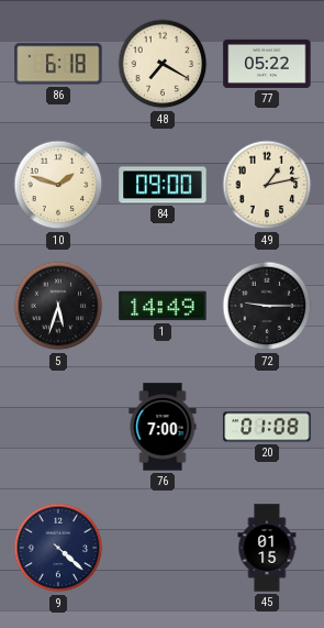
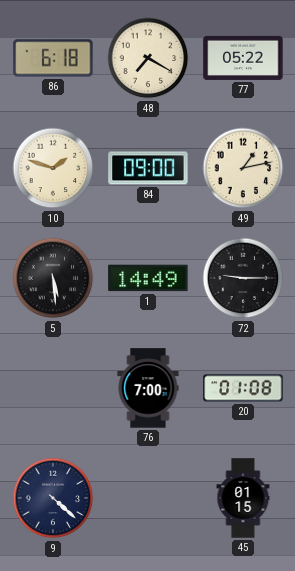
5: 5:33 -> 5:29 (53, 278)
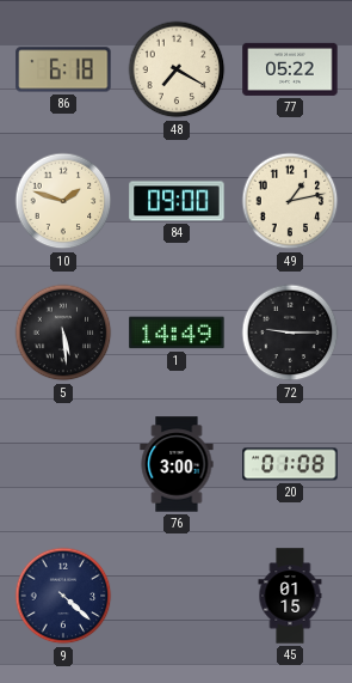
76: 7:00 -> 3:00 (177, 464)
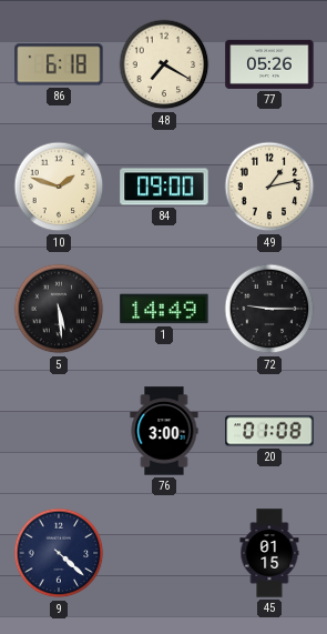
77: 05:22 -> 05:26 (269, 64)
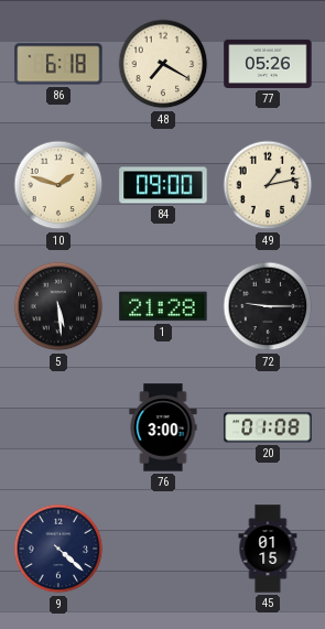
1: 14:49 -> 21:28 (163, 306)
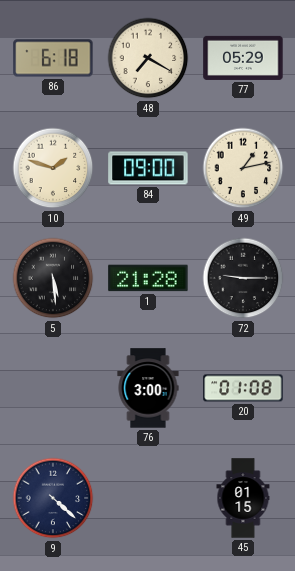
77: 05:26 -> 05:29 (243, 58)
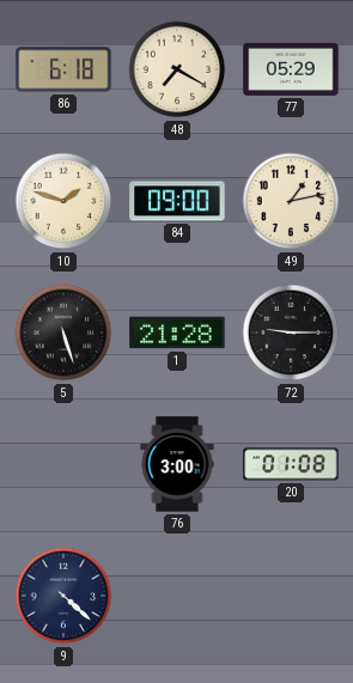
5: 5:29 -> 5:27 (63, 333)
45: 01:15 -> none (243, 498)
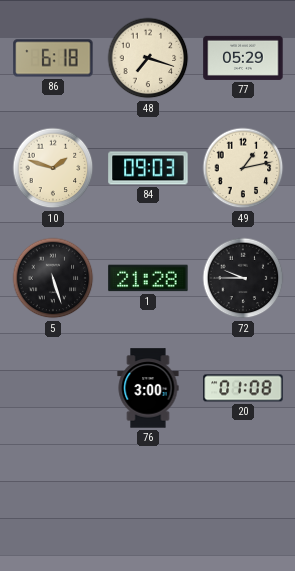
48: 7:20 -> 7:18 (148, 58)
84: 09:00 -> 09:03 (148, 168)
72: 9:15 -> 9:45 (243, 278)
9: 4:22 -> none (63, 596)
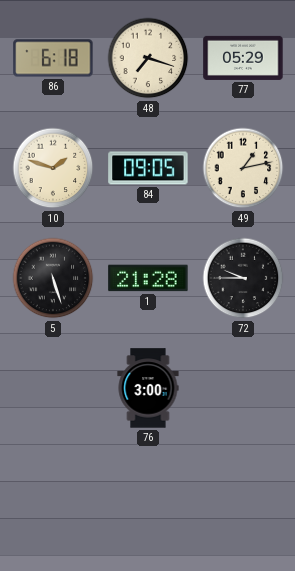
84: 09:03 -> 09:05 (148, 168)
20: 01:08 -> none (243, 388)
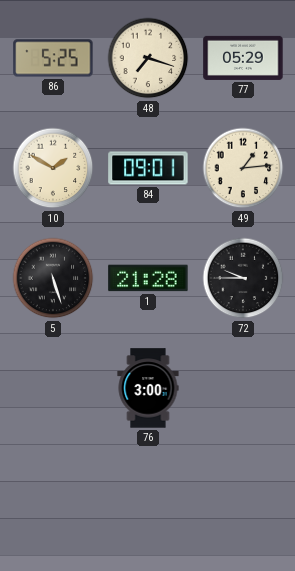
86: 6:18 -> 5:25 (53, 58)
10: 1:48 -> 1:50 (53, 168)
84: 09:05 -> 09:01 (148, 168)
49: 1:13 -> 1:14 (243, 168)
